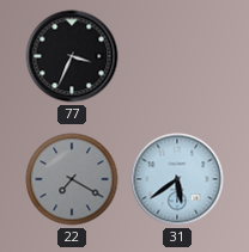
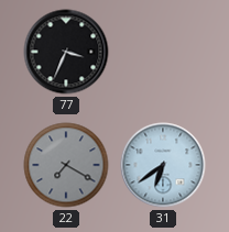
31: 5:39 -> 6:39 (163, 165)
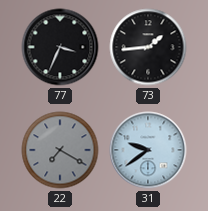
73: none -> 1:44 (148, 47)
31: 6:39 -> 9:39 (148, 150)
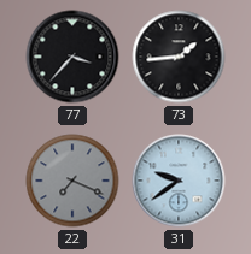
77: 3:34 -> 3:37 (72, 57)
22: 7:20 -> 7:19 (72, 181)
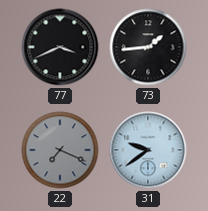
77: 3:37 -> 3:41 (60, 47)
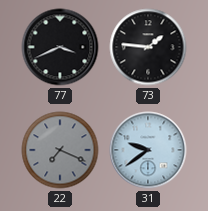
73: 1:44 -> 1:46 (148, 47)
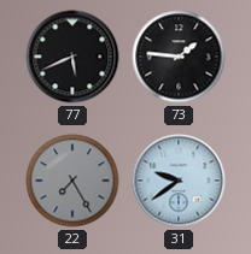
77: 3:41 -> 5:41 (72, 57)
22: 7:19 -> 7:25 (72, 181)
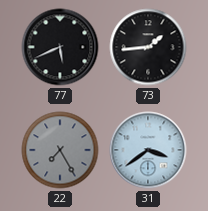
73: 1:46 -> 1:44 (148, 47)
31: 9:39 -> 3:39 (148, 150)
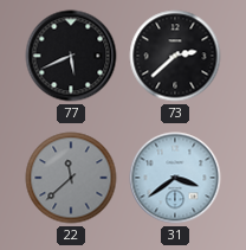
73: 1:44 -> 2:38 (175, 56)
22: 7:25 -> 11:38 (71, 178)
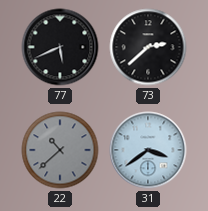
22: 11:38 -> 10:38 (60, 150)
